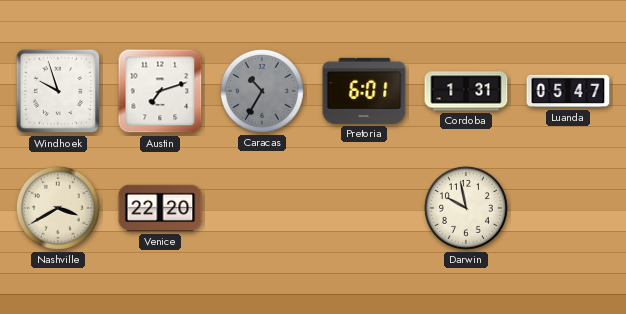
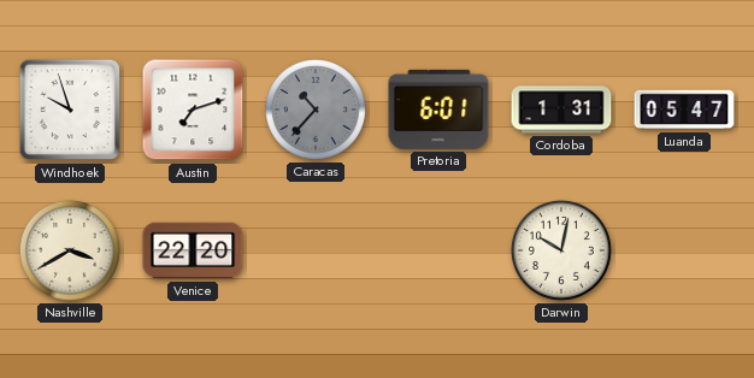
Caracas: 10:35 -> 10:37 (316, 110)
Darwin: 9:58 -> 10:02 (561, 250)
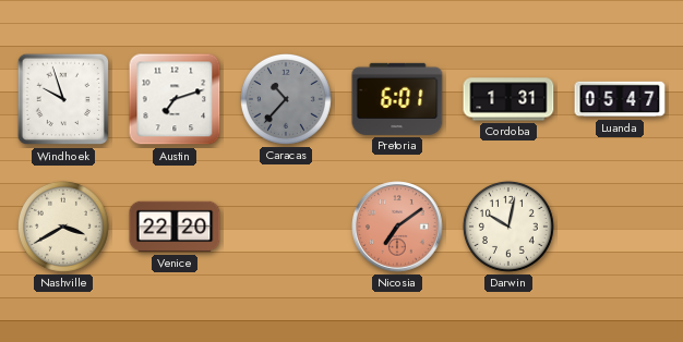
Nicosia: none -> 7:09 (397, 227)
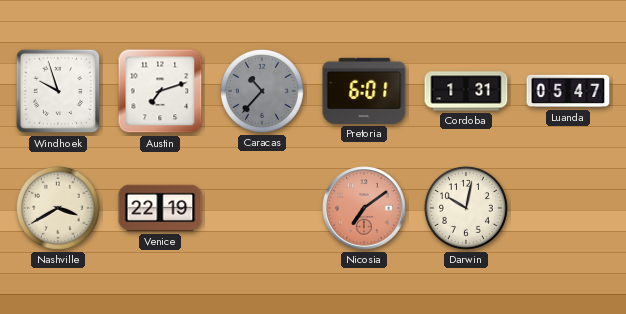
Venice: 22:20 -> 22:19 (160, 208)
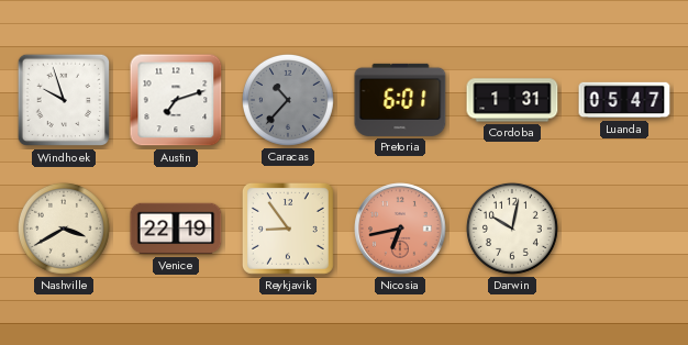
Reykjavik: none -> 8:54 (289, 230)
Nicosia: 7:09 -> 6:43 (400, 229)
